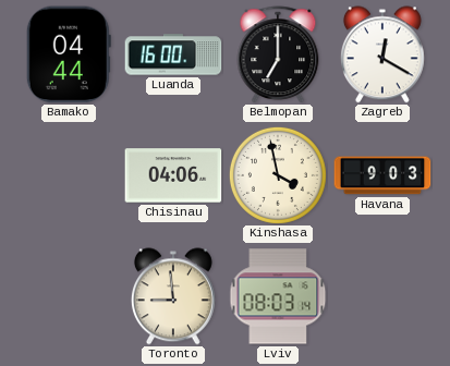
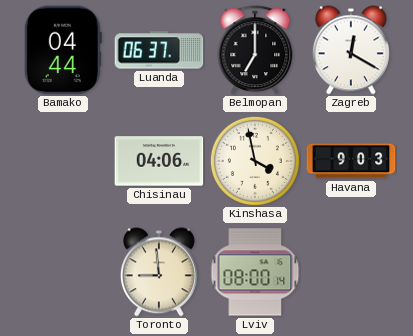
Luanda: 16:00 -> 06:37 (159, 50)
Lviv: 08:03 -> 08:00 (255, 272)
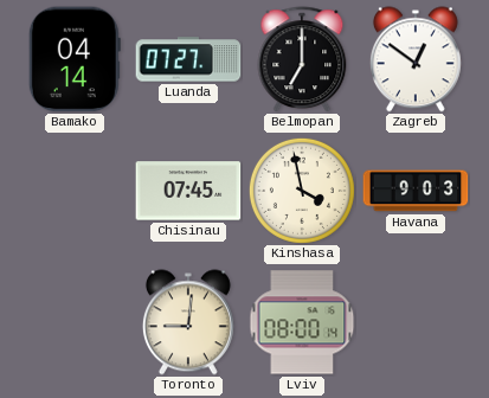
Bamako: 04:44 -> 04:14 (75, 59)
Luanda: 06:37 -> 07:27 (188, 59)
Zagreb: 12:20 -> 12:51 (416, 59)
Chisinau: 04:06 -> 07:45 (188, 191)
Toronto: 8:59 -> 9:01 (188, 322)
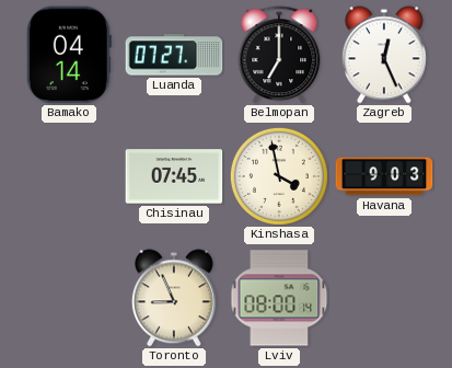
Zagreb: 12:51 -> 12:26 (384, 55)
Toronto: 9:01 -> 8:56 (174, 298)
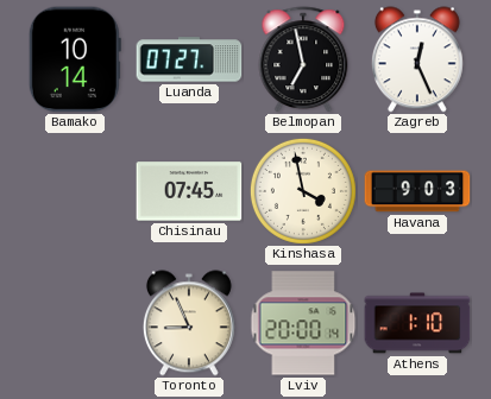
Bamako: 04:14 -> 10:14 (75, 59)
Belmopan: 7:00 -> 6:58 (303, 59)
Lviv: 08:00 -> 20:00 (303, 323)
Athens: none -> 1:10 (417, 323)
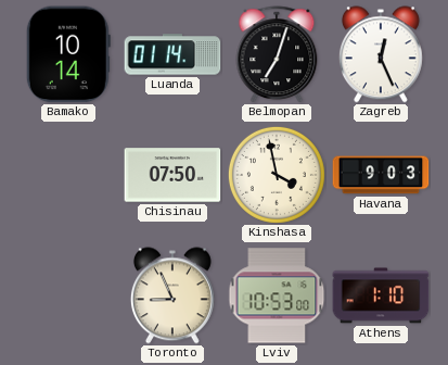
Luanda: 07:27 -> 01:14 (172, 54)
Belmopan: 6:58 -> 7:03 (277, 54)
Chisinau: 07:45 -> 07:50 (172, 175)
Lviv: 20:00 -> 10:53 (277, 295)
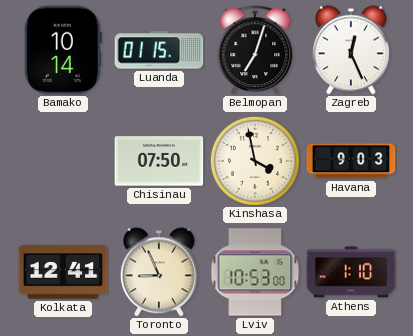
Luanda: 01:14 -> 01:15 (159, 50)
Kolkata: none -> 12:41 (63, 272)
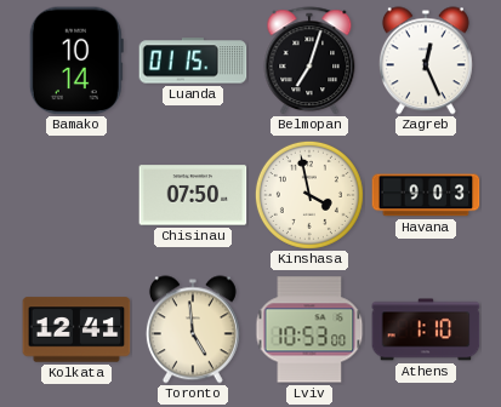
Toronto: 8:56 -> 4:59 (193, 329)
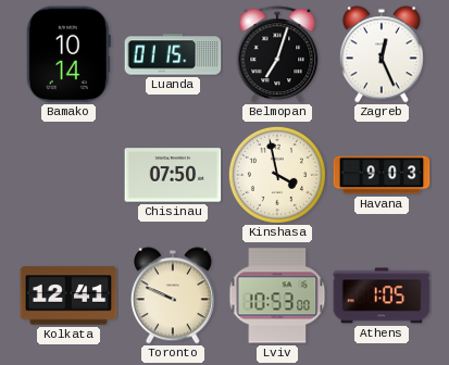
Toronto: 4:59 -> 9:49 (173, 295)
Athens: 1:10 -> 1:05 (382, 295)
